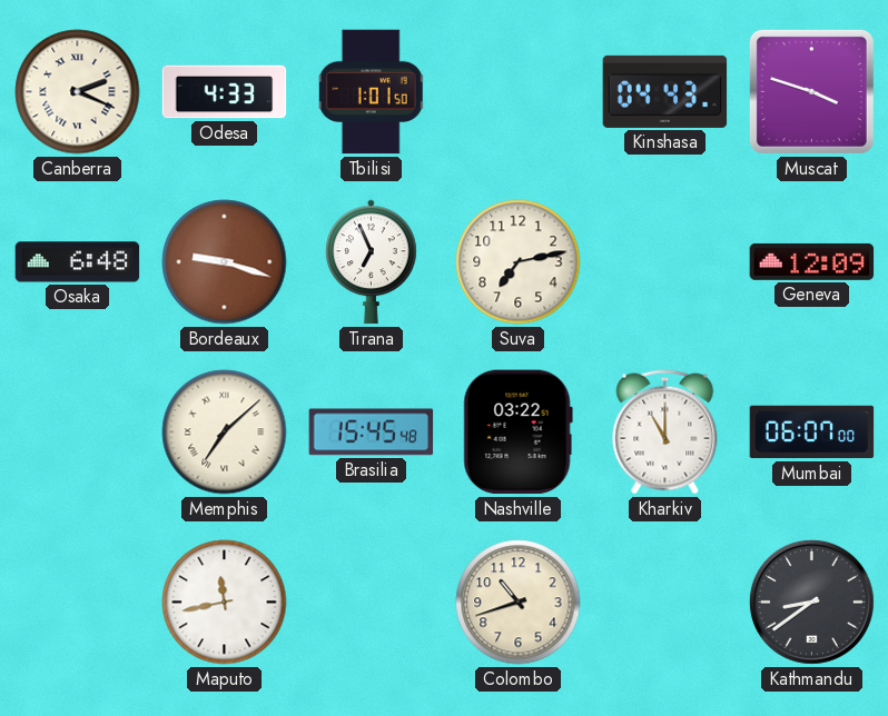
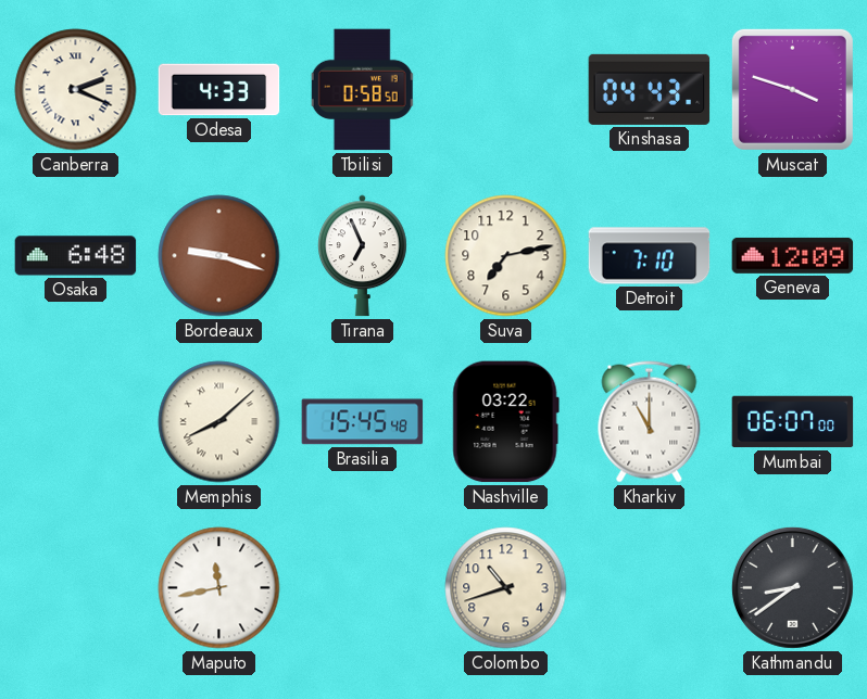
Tbilisi: 1:01 -> 0:58 (363, 90)
Detroit: none -> 7:10 (650, 256)
Memphis: 7:08 -> 8:08 (219, 422)
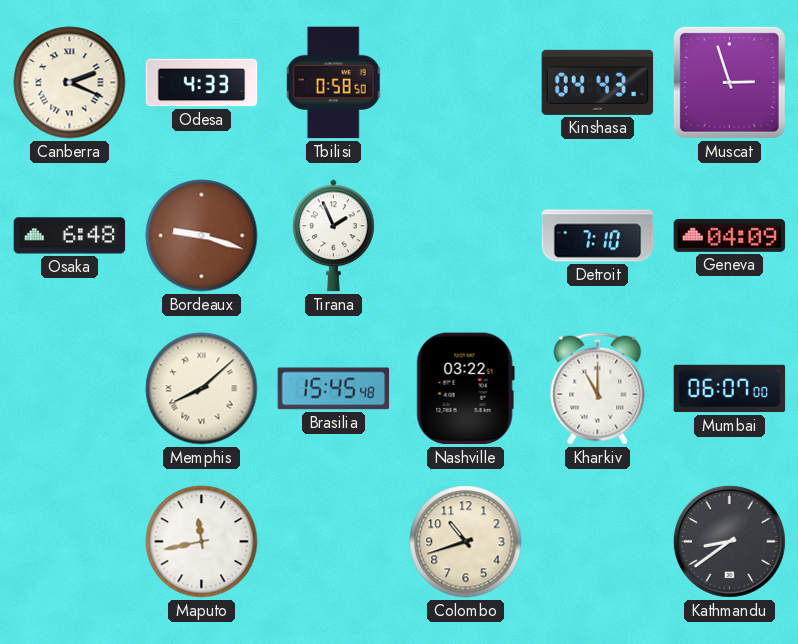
Muscat: 3:48 -> 2:57 (729, 82)
Tirana: 6:56 -> 1:56 (334, 236)
Suva: 7:13 -> none (506, 256)
Geneva: 12:09 -> 04:09 (730, 235)
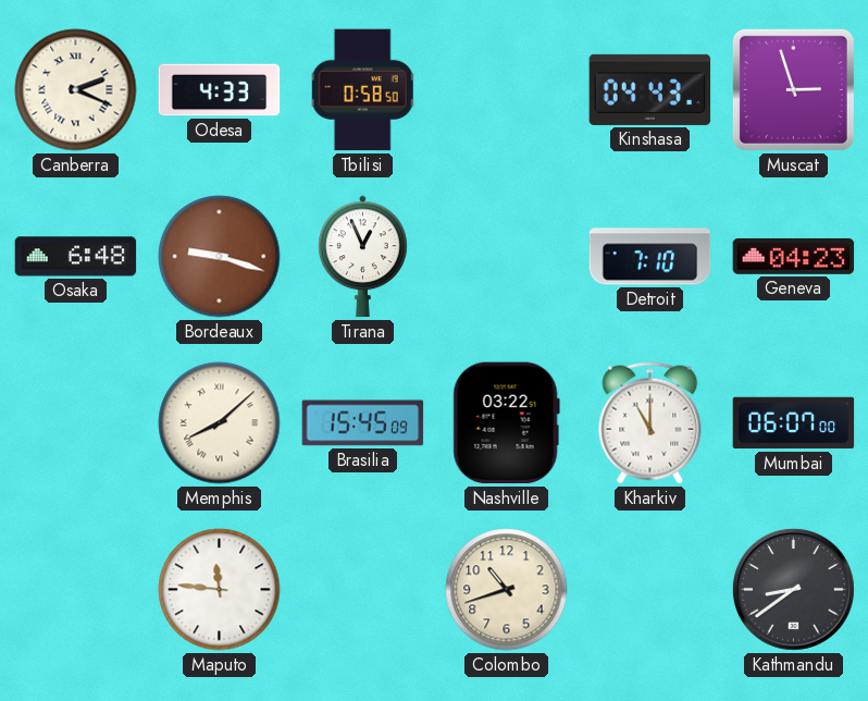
Tirana: 1:56 -> 12:56 (363, 257)
Geneva: 04:09 -> 04:23 (794, 256)
Brasilia: 15:45:48 -> 15:45:09 (363, 423)
Maputo: 11:43 -> 11:46 (220, 590)
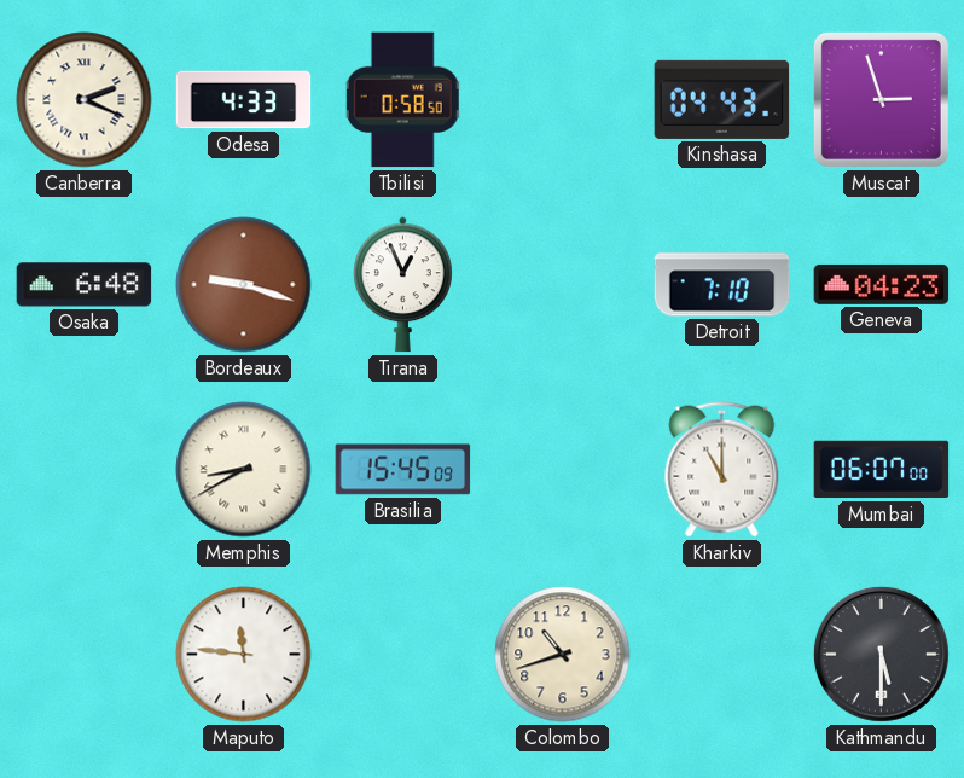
Memphis: 8:08 -> 8:40 (244, 470)
Nashville: 03:22 -> none (506, 423)
Kathmandu: 8:39 -> 5:30 (881, 654)
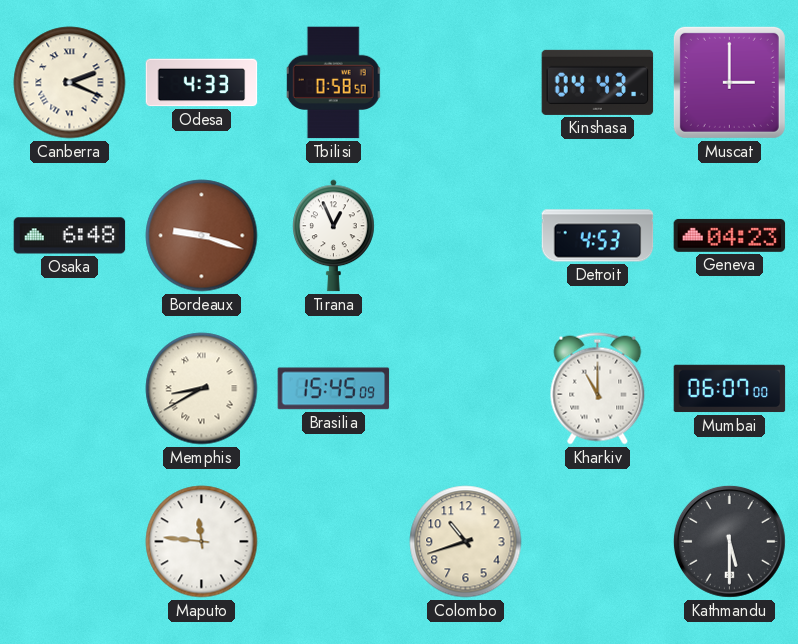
Muscat: 2:57 -> 3:00 (729, 82)
Detroit: 7:10 -> 4:53 (598, 236)
